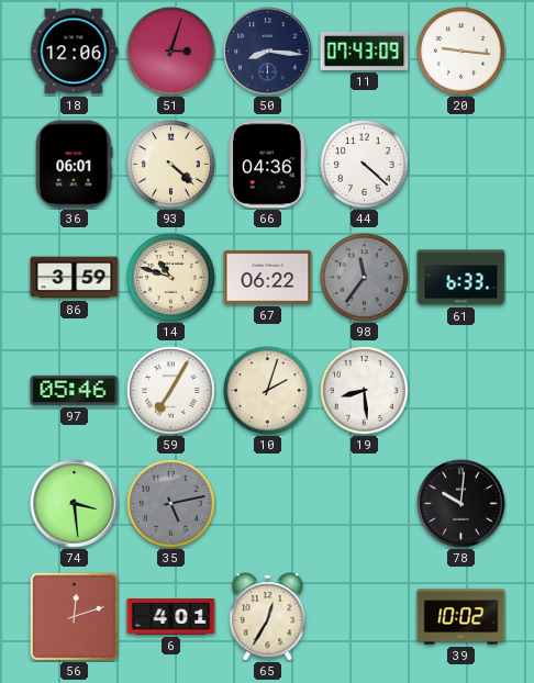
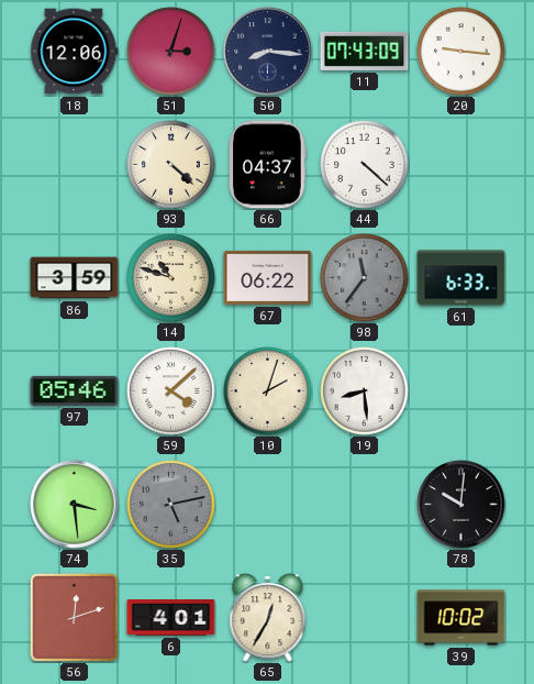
36: 06:01 -> none (74, 165)
66: 04:36 -> 04:37 (268, 165)
59: 7:05 -> 4:08 (171, 391)
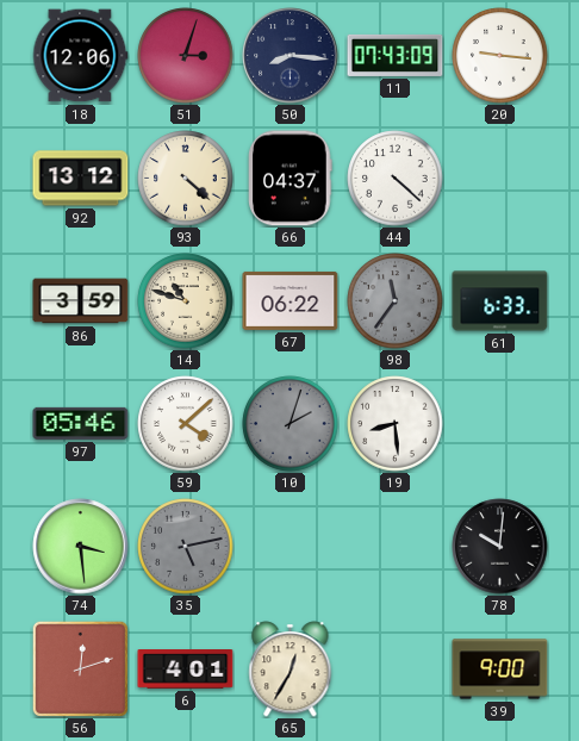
92: none -> 13:12 (81, 179)
10 dial: cream -> grey (291, 424)
39: 10:02 -> 9:00 (500, 670)
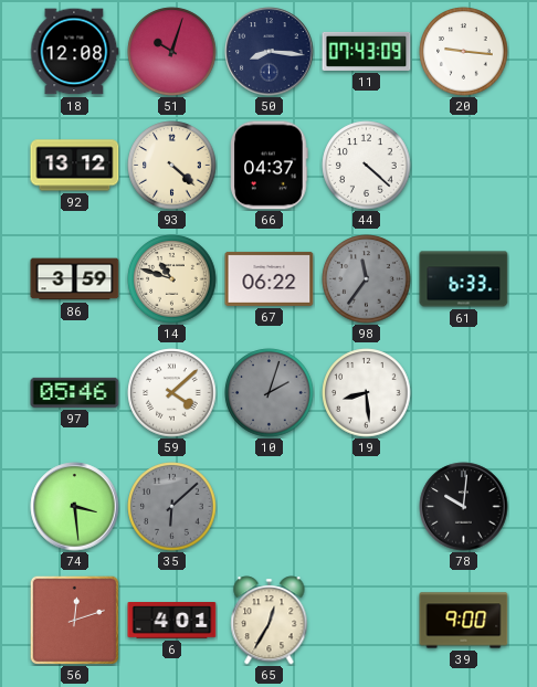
18: 12:06 -> 12:08 (75, 52)
51: 3:03 -> 10:03 (172, 52)
35: 5:13 -> 6:08 (172, 507)
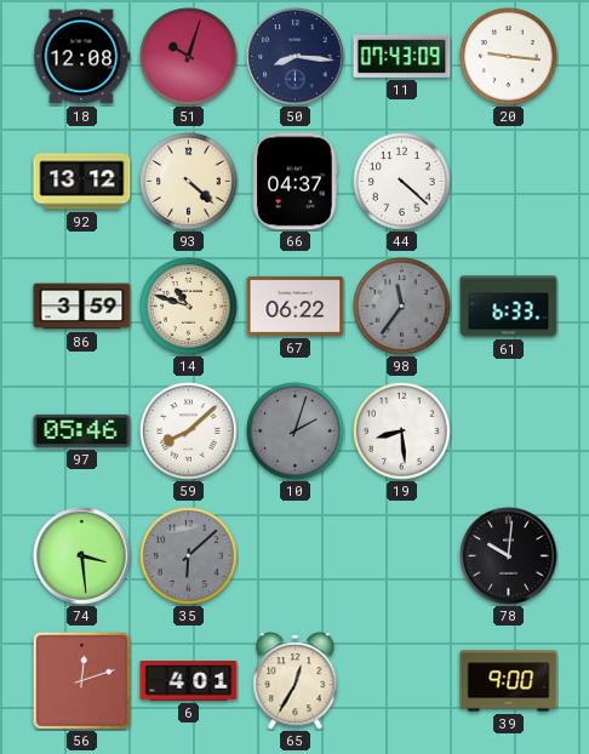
59: 4:08 -> 8:08 (189, 432)
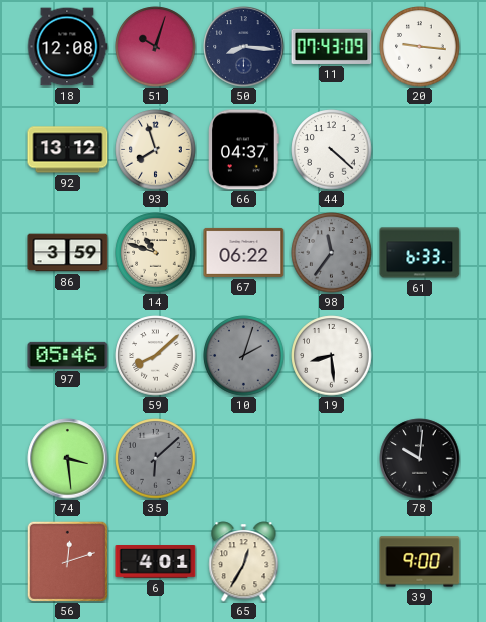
93: 4:22 -> 7:57 (156, 150)
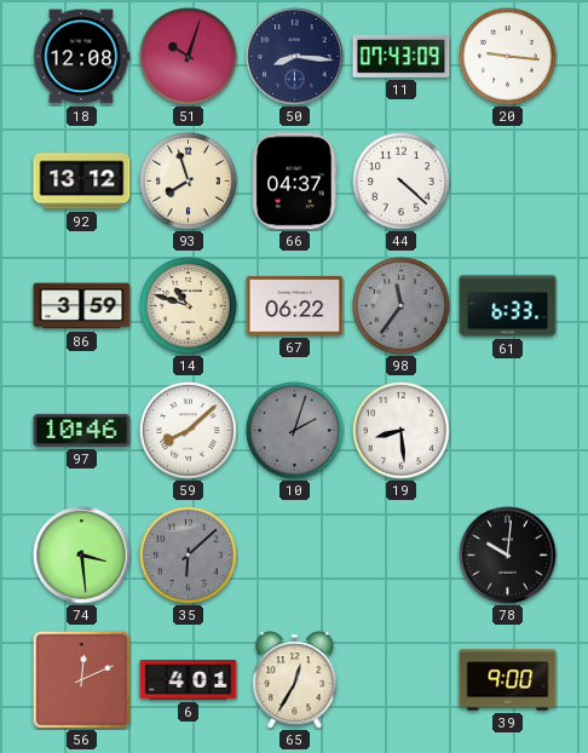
97: 05:46 -> 10:46 (82, 430)
56: 12:12 -> 12:11 (81, 679)
